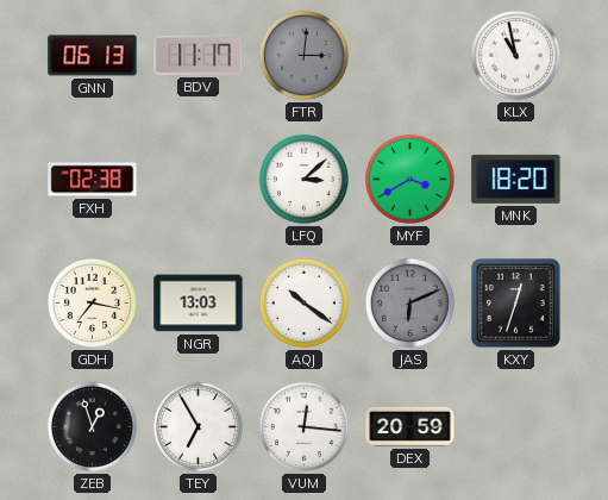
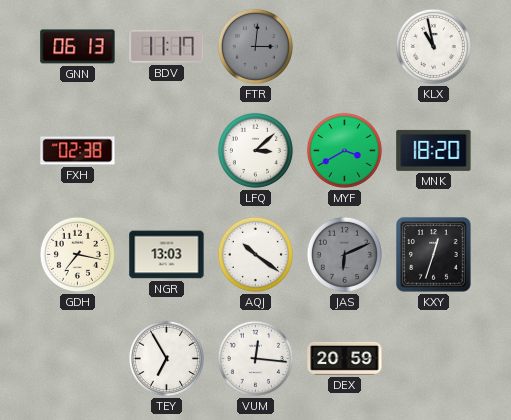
ZEB: 12:57 -> none (92, 426)
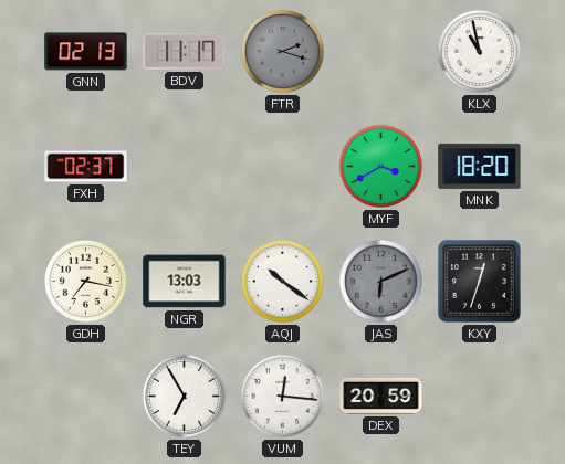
GNN: 06:13 -> 02:13 (86, 52)
FTR: 3:01 -> 2:18 (282, 51)
FXH: 02:38 -> 02:37 (86, 167)
LFQ: 3:08 -> none (255, 150)
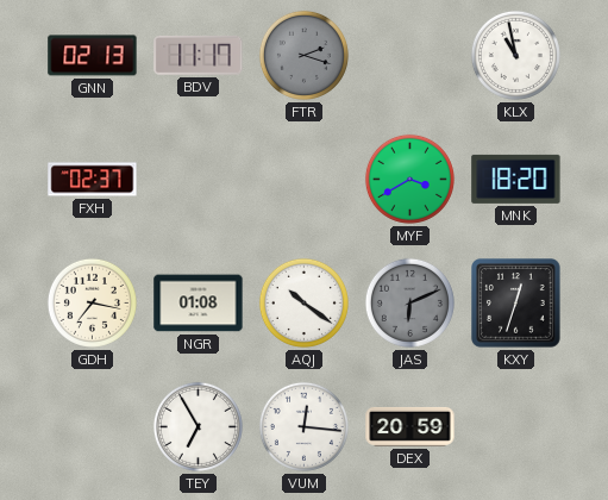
NGR: 13:03 -> 01:08 (199, 304)
